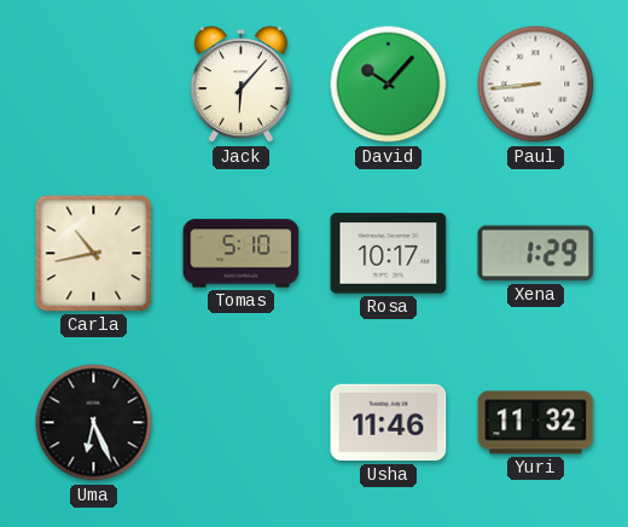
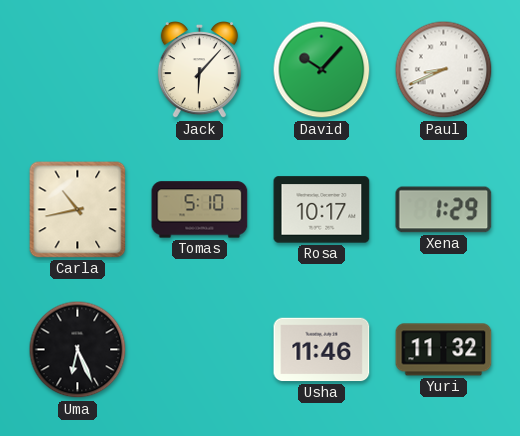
Paul: 8:44 -> 8:41 (444, 70)
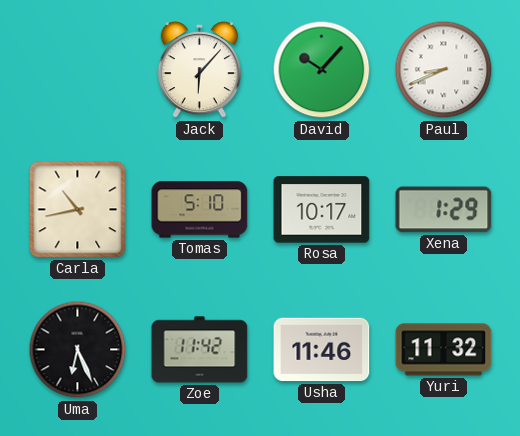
Zoe: none -> 11:42 (200, 350)
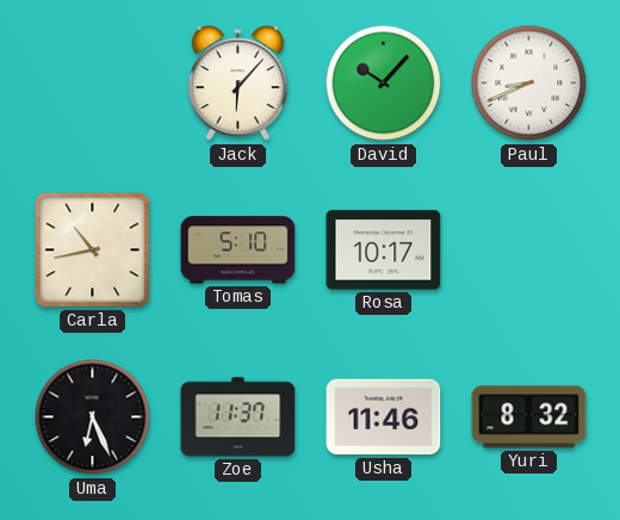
Xena: 1:29 -> none (444, 210)
Zoe: 11:42 -> 11:37 (238, 417)
Yuri: 11:32 -> 8:32 (529, 417)
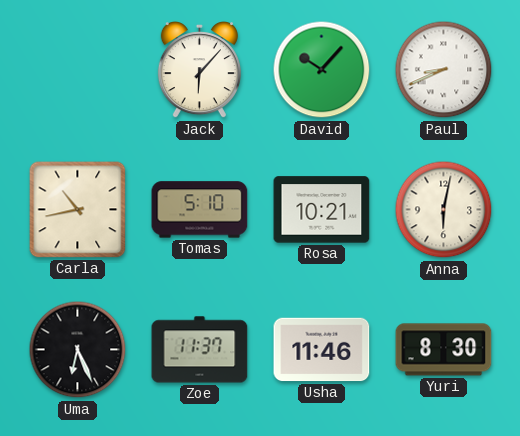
Rosa: 10:17 -> 10:21 (322, 210)
Anna: none -> 6:02 (444, 210)
Yuri: 8:32 -> 8:30 (444, 350)
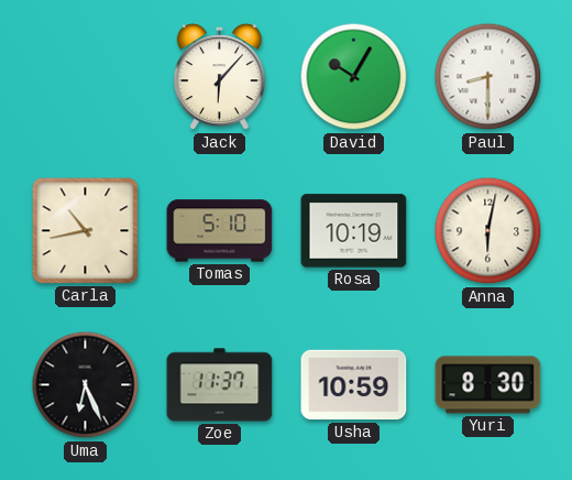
David: 10:07 -> 10:05 (354, 77)
Paul: 8:41 -> 8:30 (488, 77)
Rosa: 10:21 -> 10:19 (354, 231)
Usha: 11:46 -> 10:59 (354, 385)
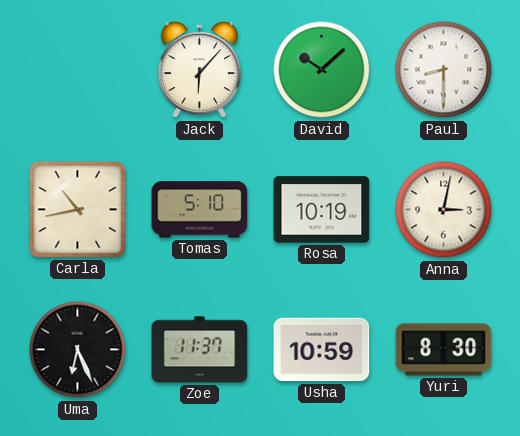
David: 10:05 -> 10:08 (322, 70)
Anna: 6:02 -> 3:02 (444, 210)
